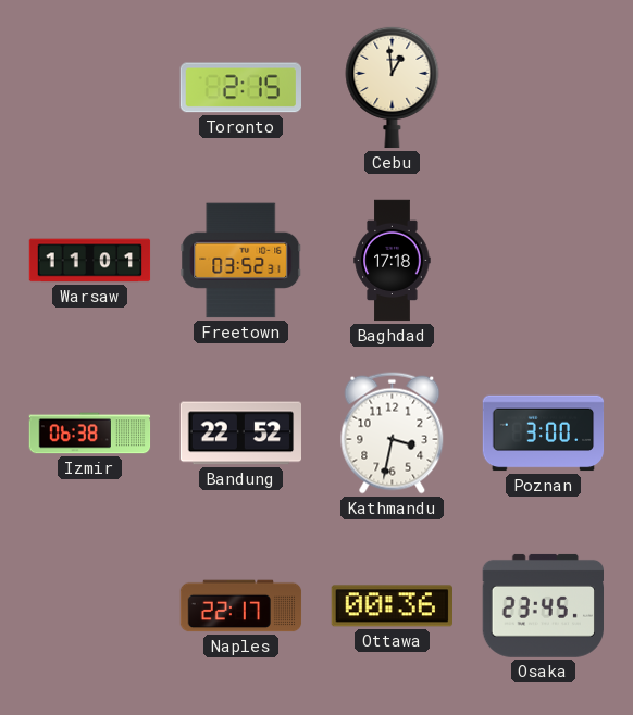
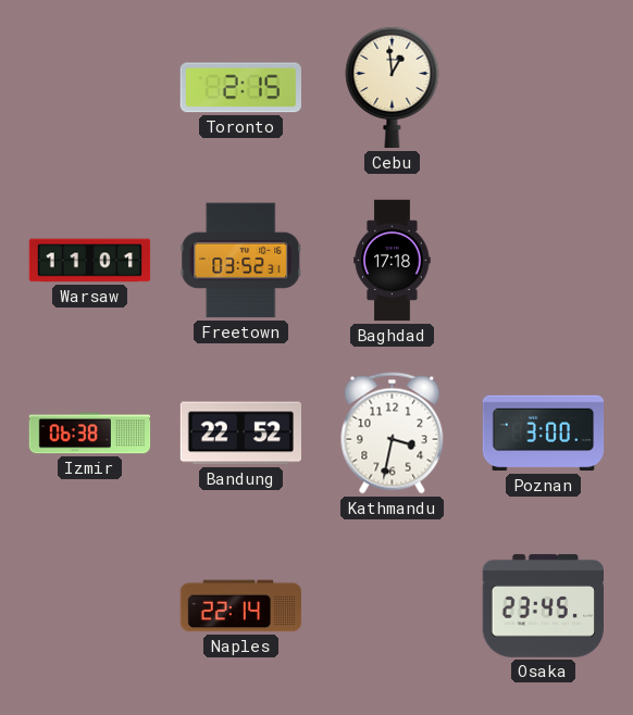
Naples: 22:17 -> 22:14 (241, 606)
Ottawa: 00:36 -> none (392, 606)
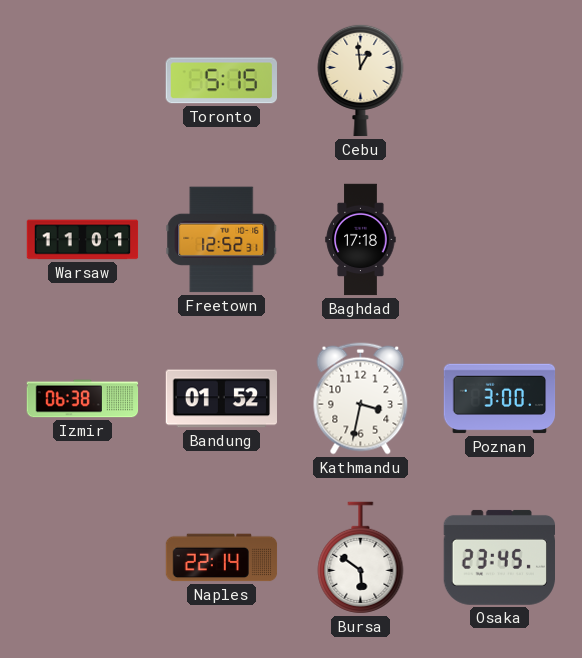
Toronto: 2:15 -> 5:15 (221, 81)
Freetown: 03:52 -> 12:52 (222, 240)
Bandung: 22:52 -> 01:52 (222, 399)
Bursa: none -> 5:51 (361, 558)
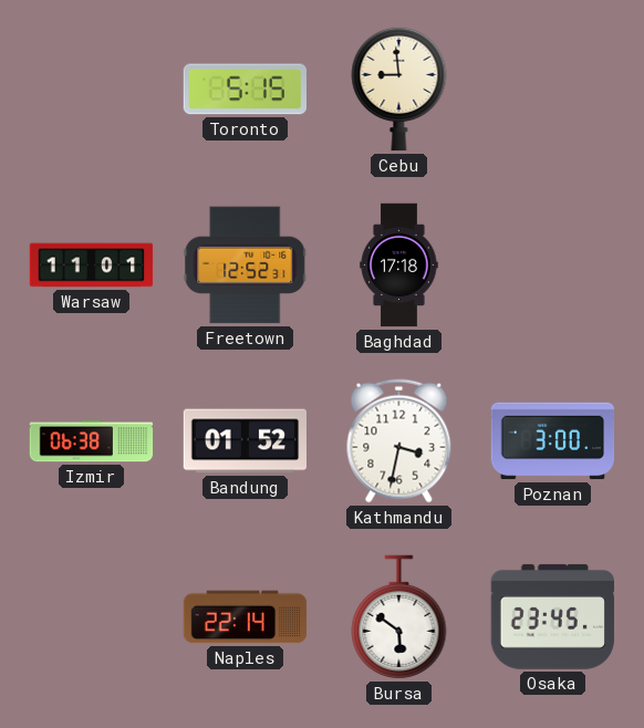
Cebu: 12:59 -> 8:59 (399, 89)
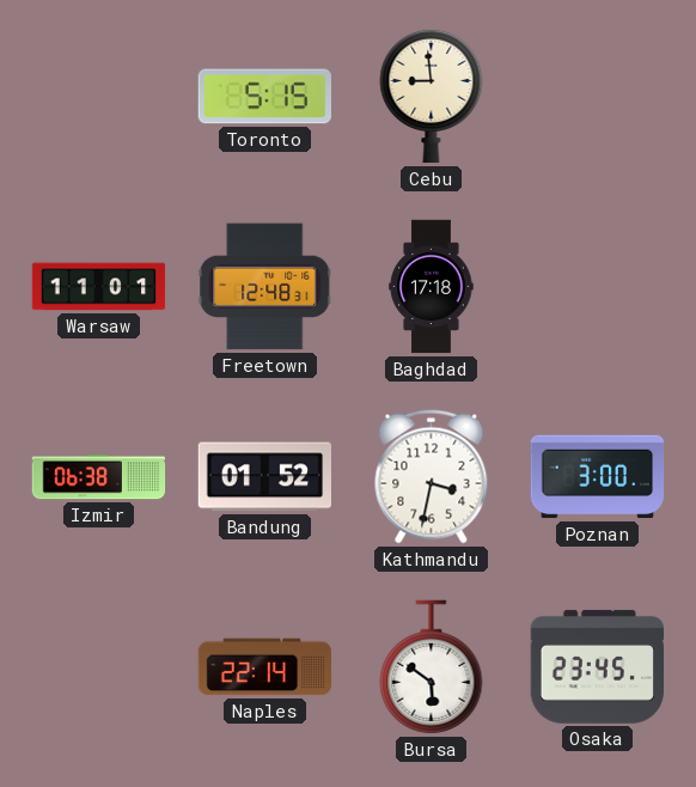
Freetown: 12:52 -> 12:48 (265, 287)
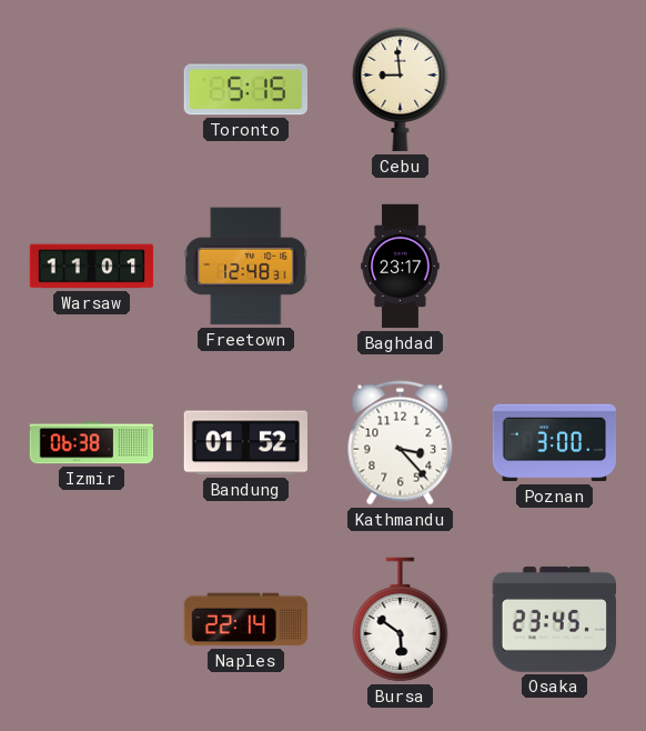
Baghdad: 17:18 -> 23:17 (401, 267)
Kathmandu: 3:32 -> 3:23 (401, 443)
